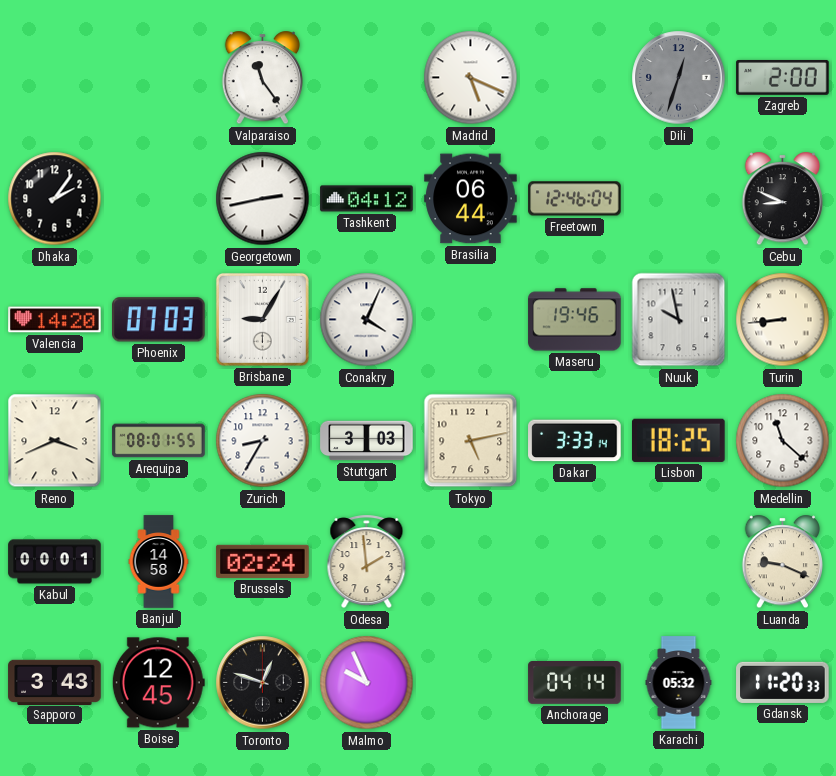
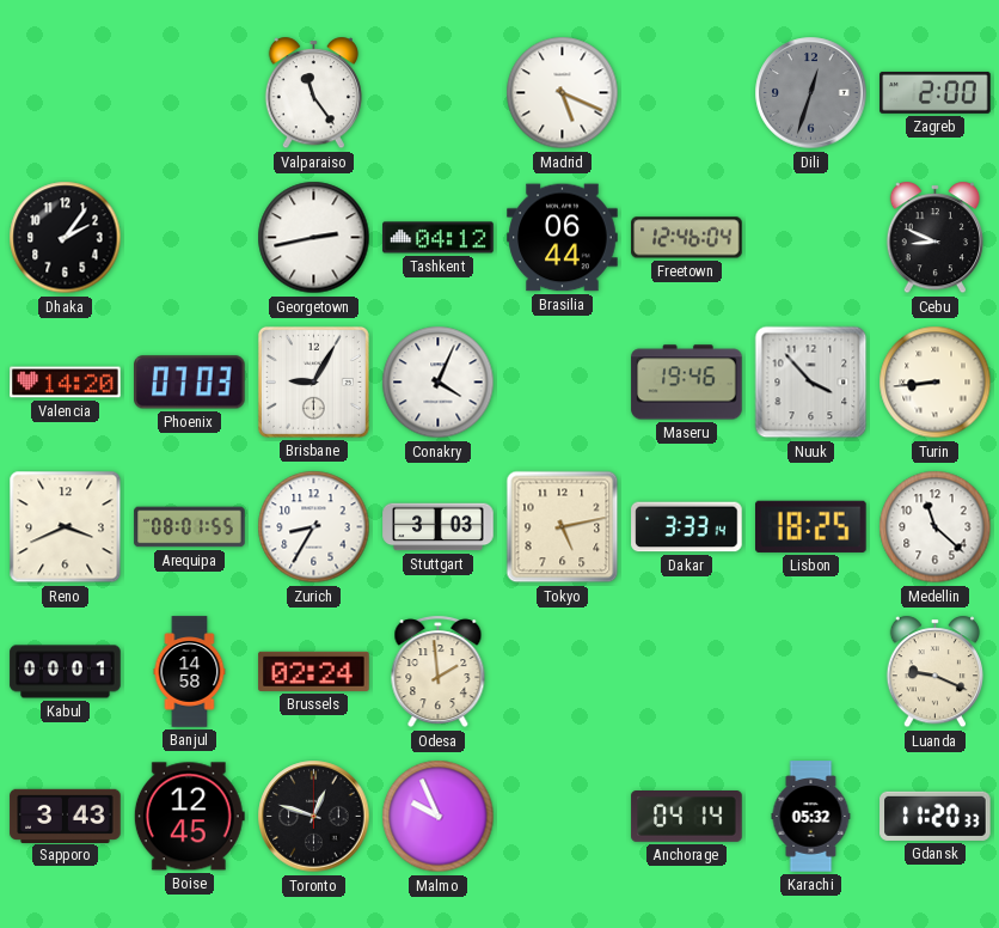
Nuuk: 9:58 -> 3:53 (811, 383)
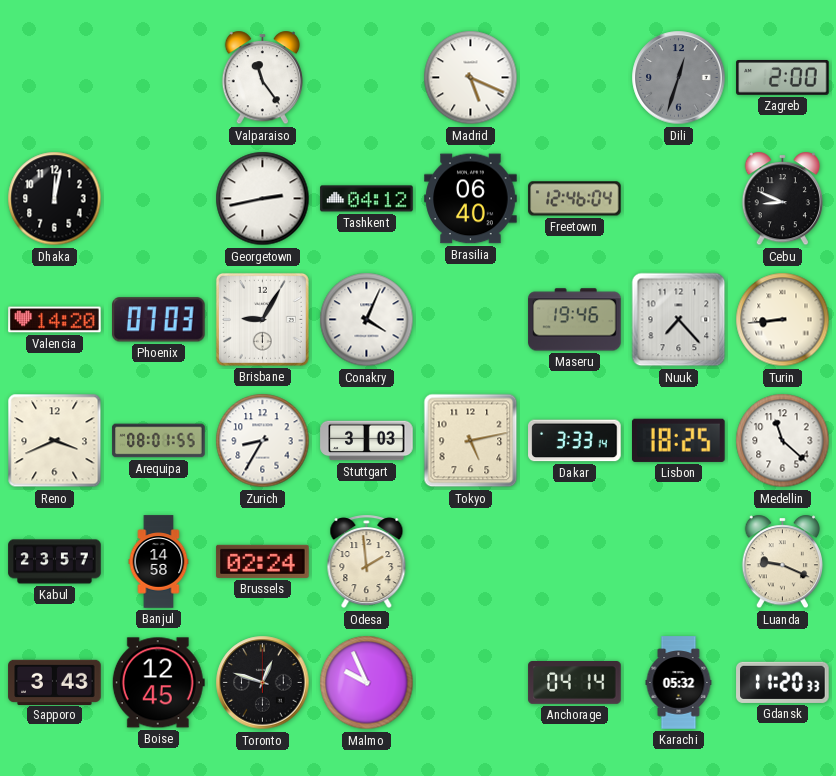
Dhaka: 2:06 -> 12:02 (55, 199)
Brasilia: 06:44 -> 06:40 (471, 199)
Nuuk: 3:53 -> 7:23 (679, 320)
Kabul: 00:01 -> 23:57 (55, 562)
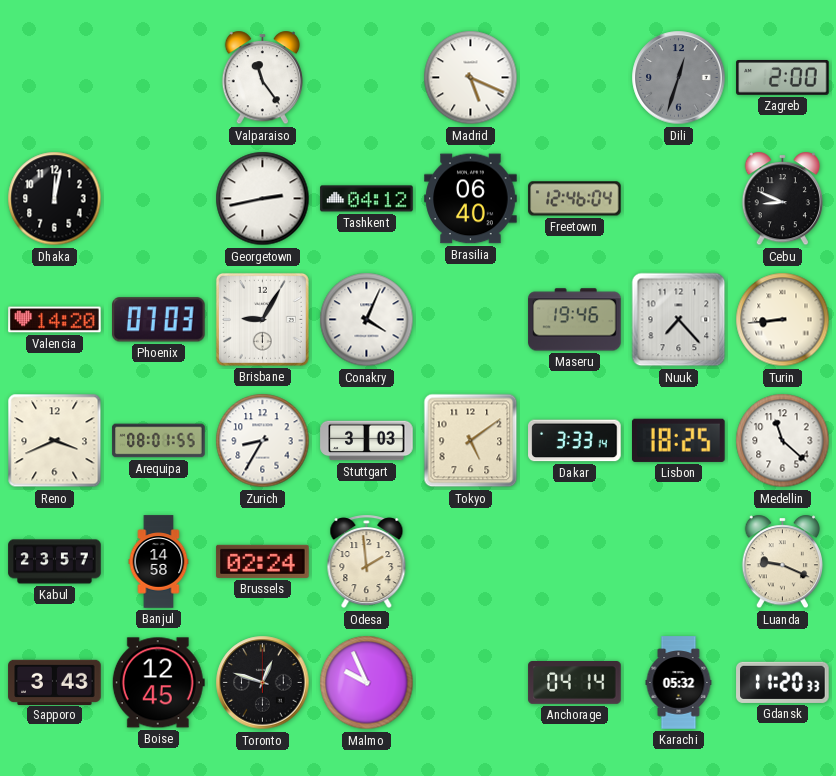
Tokyo: 5:13 -> 5:09 (471, 441)
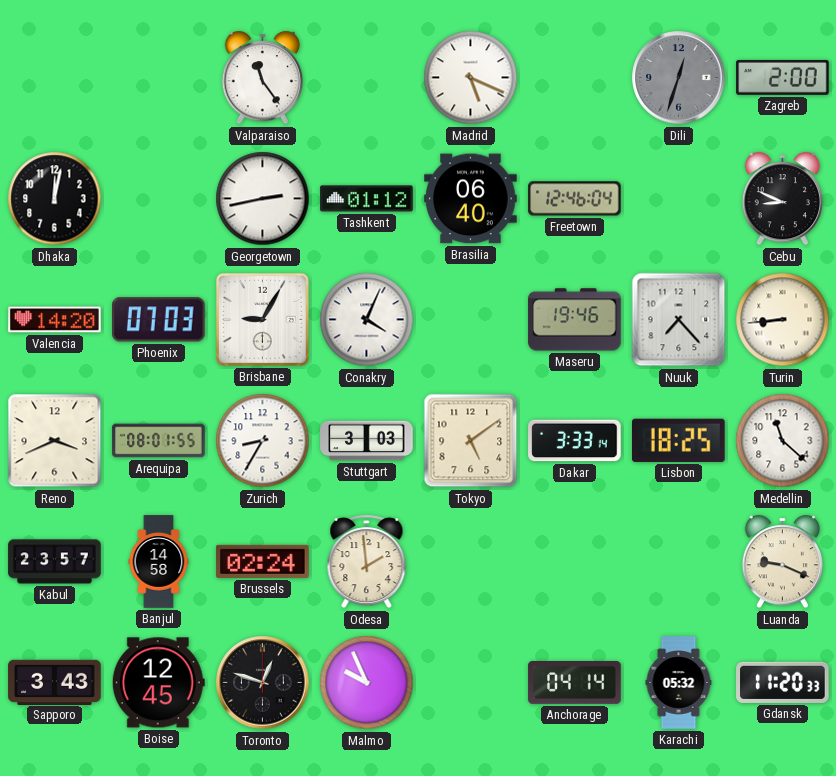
Tashkent: 04:12 -> 01:12 (367, 199)
